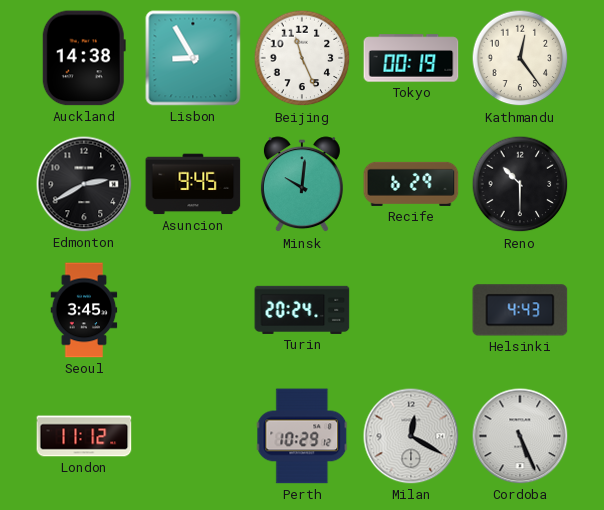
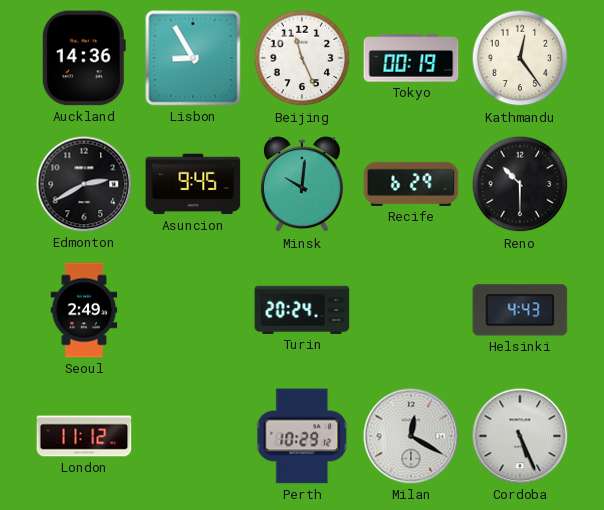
Auckland: 14:38 -> 14:36 (84, 58)
Seoul: 3:45 -> 2:49 (84, 310)
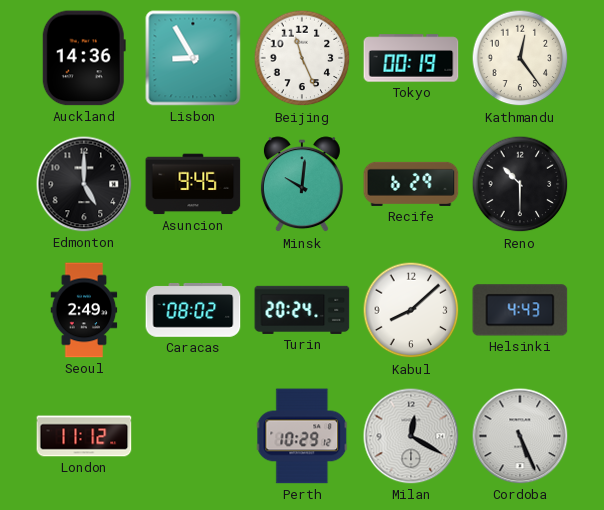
Edmonton: 2:40 -> 5:00 (84, 184)
Caracas: none -> 08:02 (193, 311)
Kabul: none -> 8:08 (411, 310)
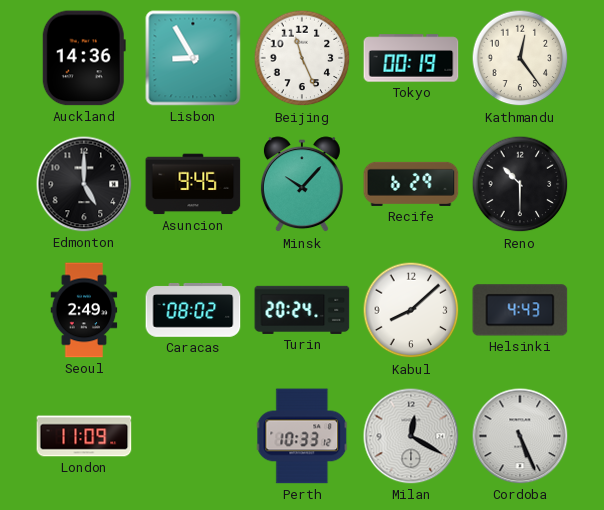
Minsk: 10:01 -> 10:07 (302, 185)
London: 11:12 -> 11:09 (84, 436)
Perth: 10:29 -> 10:33 (302, 436)
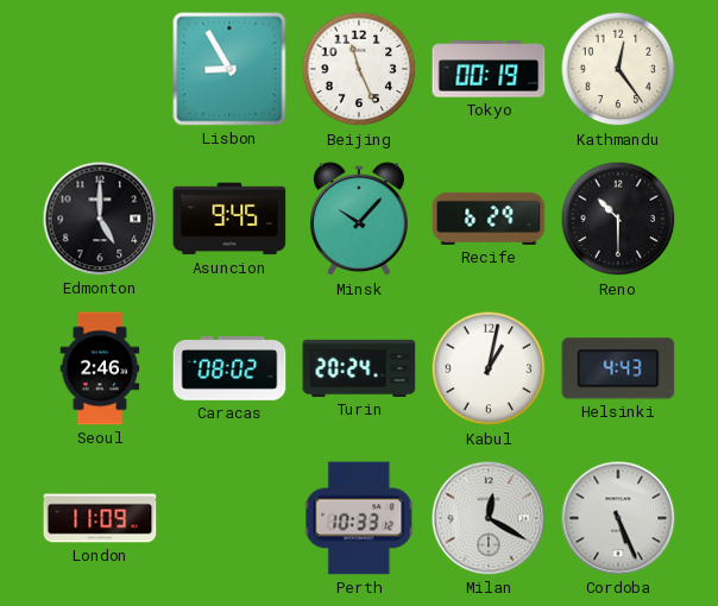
Auckland: 14:36 -> none (84, 58)
Seoul: 2:49 -> 2:46 (100, 368)
Kabul: 8:08 -> 1:02 (489, 368)
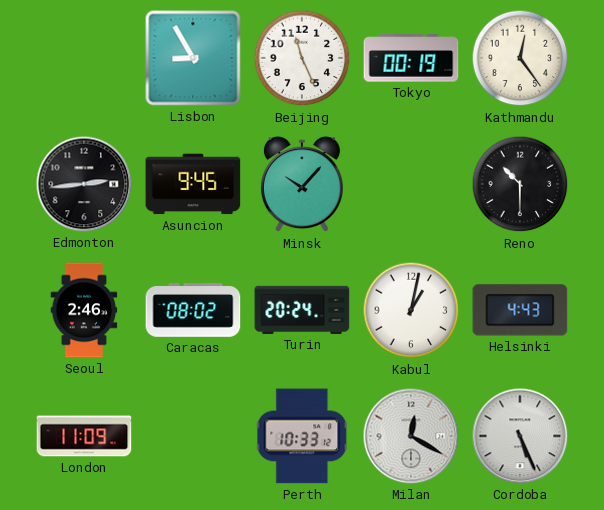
Edmonton: 5:00 -> 2:44 (84, 184)
Recife: 6:29 -> none (489, 219)
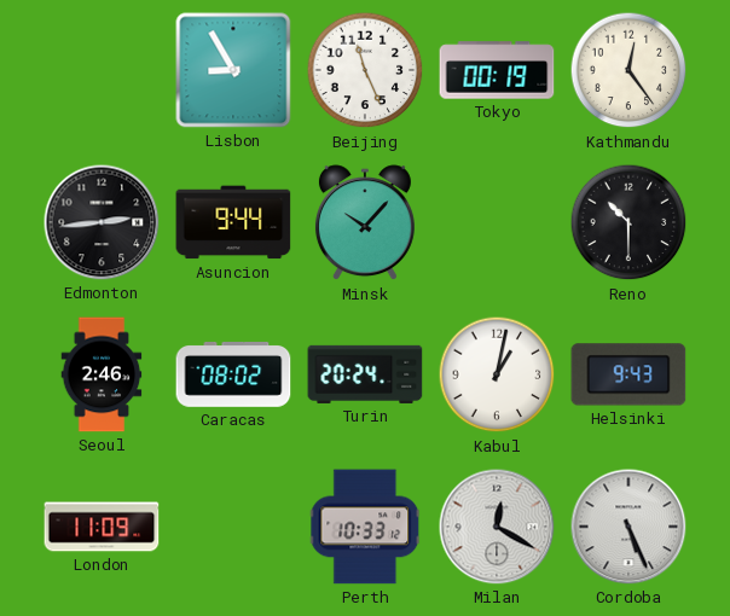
Asuncion: 9:45 -> 9:44 (233, 222)
Helsinki: 4:43 -> 9:43 (628, 374)
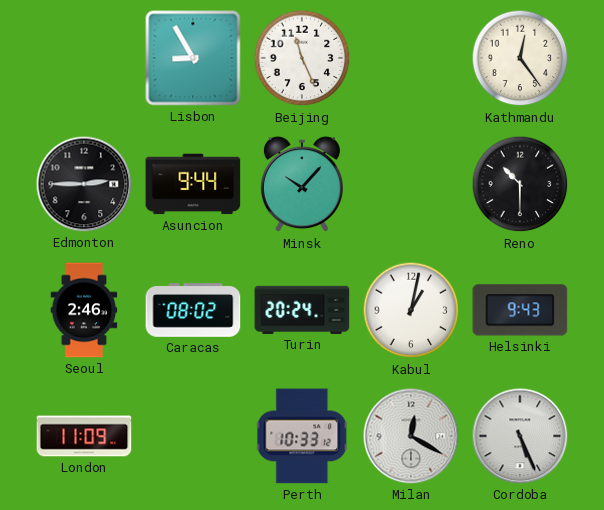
Tokyo: 00:19 -> none (497, 70)
Edmonton: 2:44 -> 2:45 (84, 184)
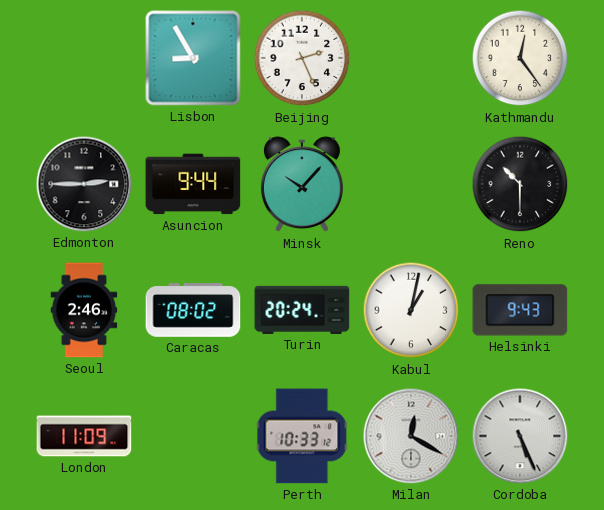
Beijing: 11:26 -> 2:26 (302, 58)
